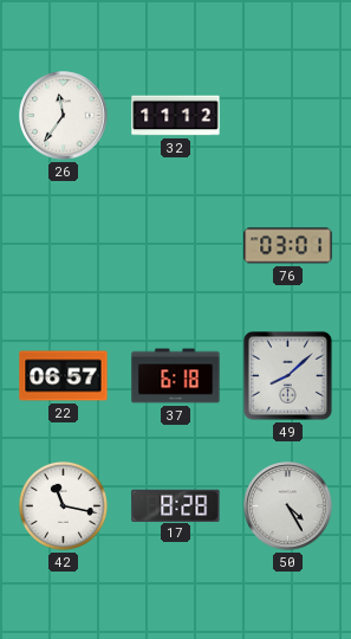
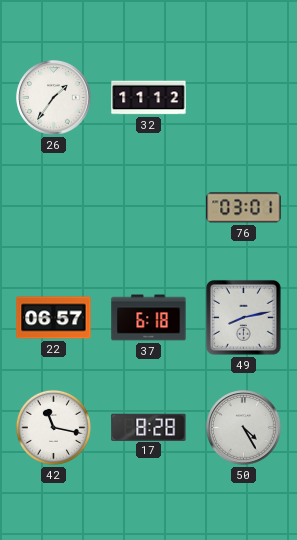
26: 11:36 -> 1:36 (54, 98)
49: 8:08 -> 8:13 (243, 317)
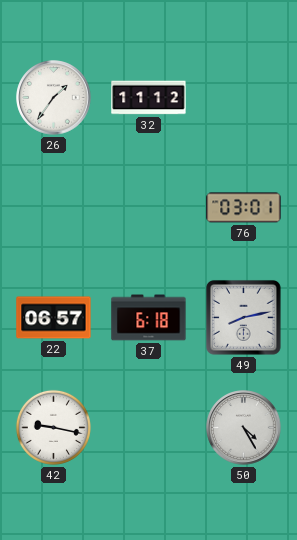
42: 11:17 -> 9:17 (53, 427)
17: 8:28 -> none (149, 427)
